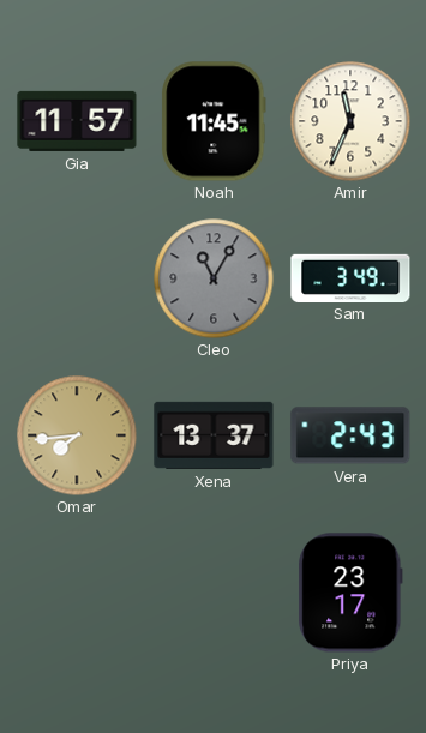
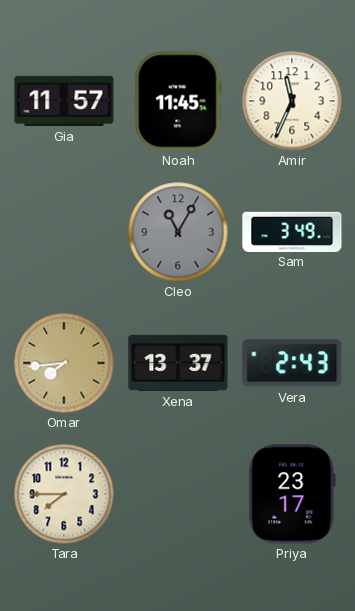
Tara: none -> 7:45 (64, 494)
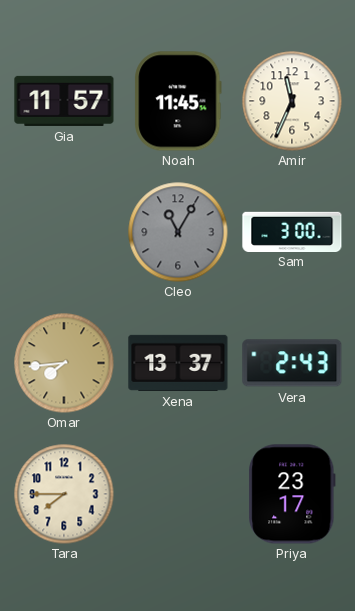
Sam: 3:49 -> 3:00 (292, 231)
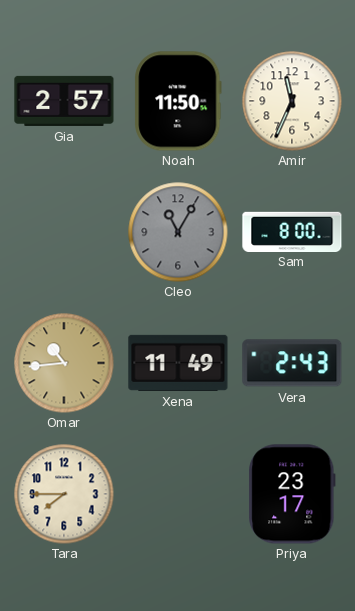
Gia: 11:57 -> 2:57 (64, 101)
Noah: 11:45 -> 11:50 (178, 101)
Sam: 3:00 -> 8:00 (292, 231)
Omar: 7:44 -> 10:44 (64, 363)
Xena: 13:37 -> 11:49 (178, 363)
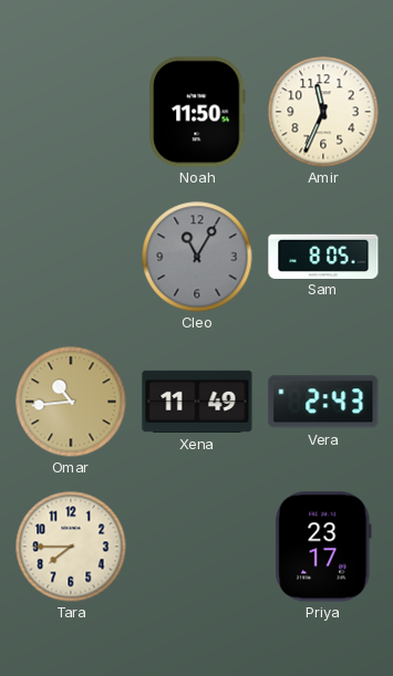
Gia: 2:57 -> none (64, 101)
Sam: 8:00 -> 8:05 (323, 256)
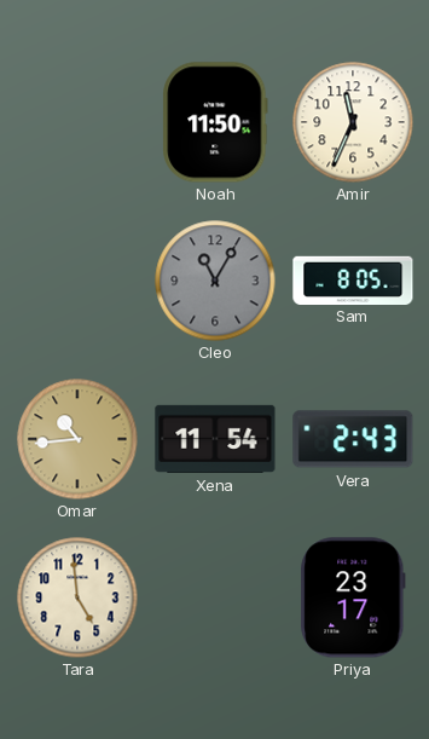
Xena: 11:49 -> 11:54 (215, 439)
Tara: 7:45 -> 4:59 (77, 597)
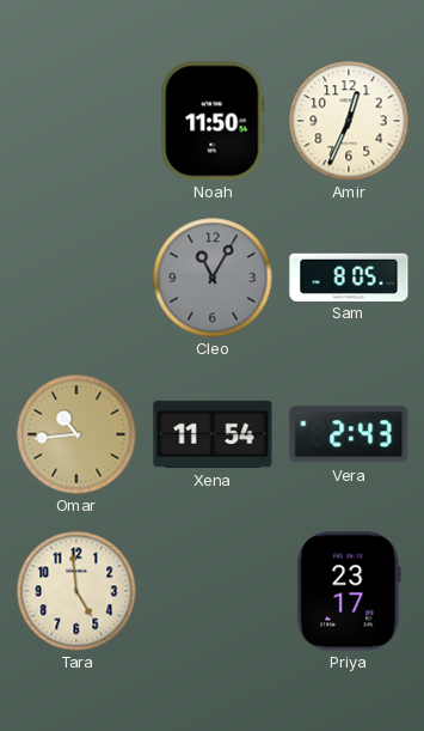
Amir: 11:34 -> 12:34 (349, 121)
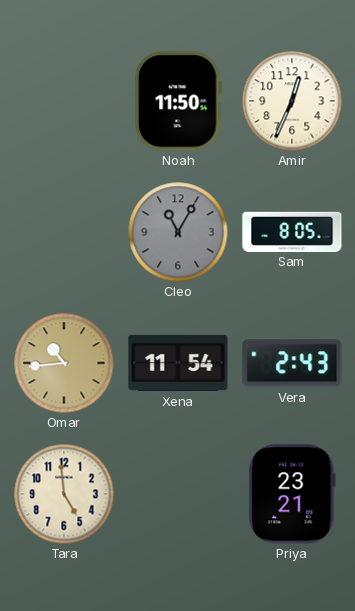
Priya: 23:17 -> 23:21 (292, 494)
